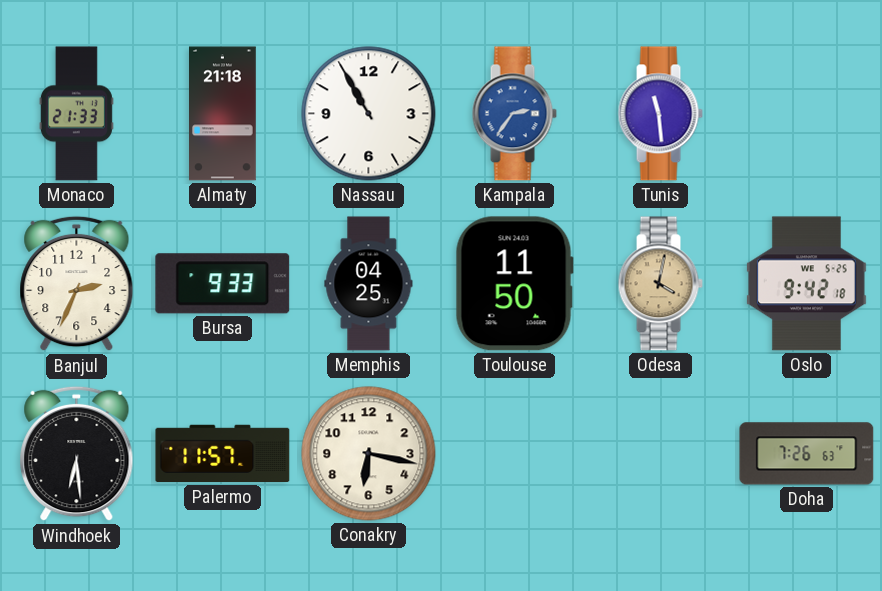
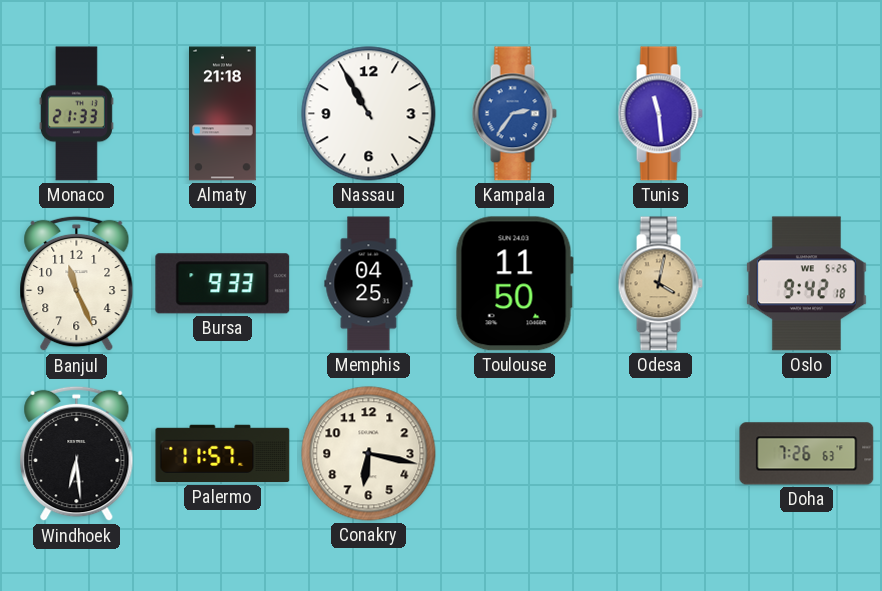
Banjul: 2:34 -> 11:26 (77, 284)
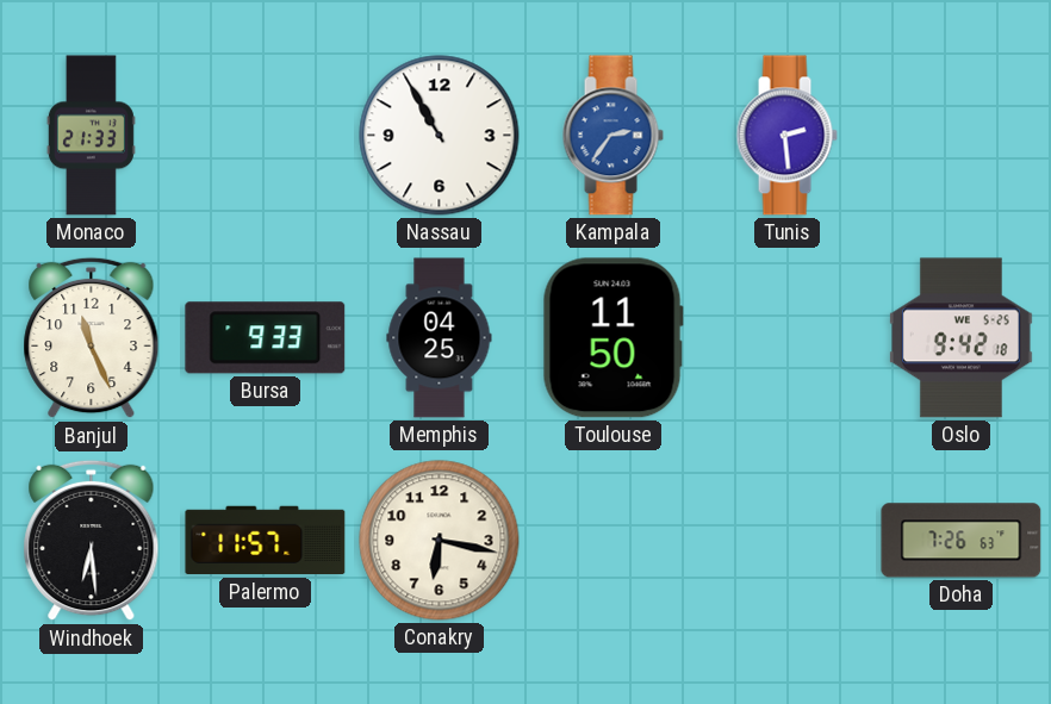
Almaty: 21:18 -> none (223, 114)
Tunis: 11:29 -> 2:29 (786, 136)
Odesa: 4:02 -> none (660, 284)
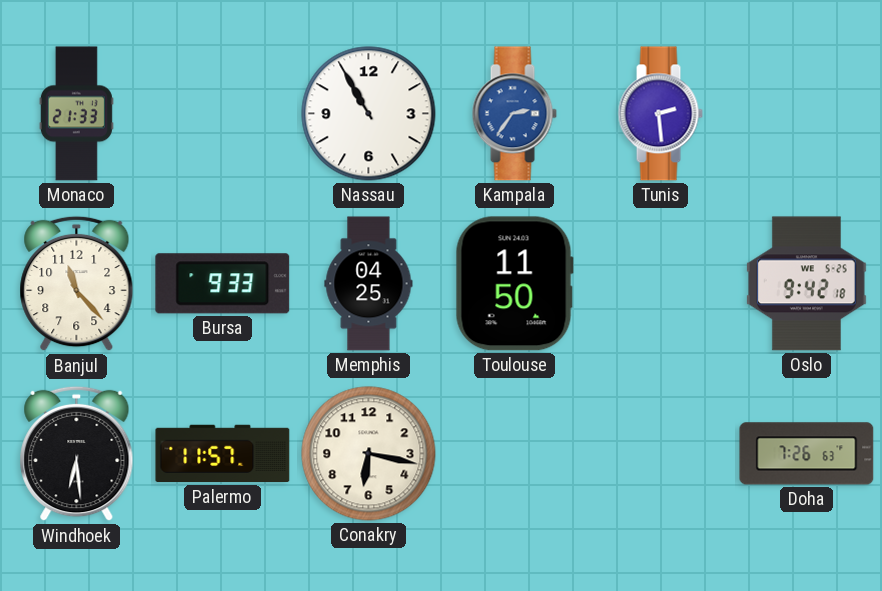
Banjul: 11:26 -> 11:23 (77, 284)
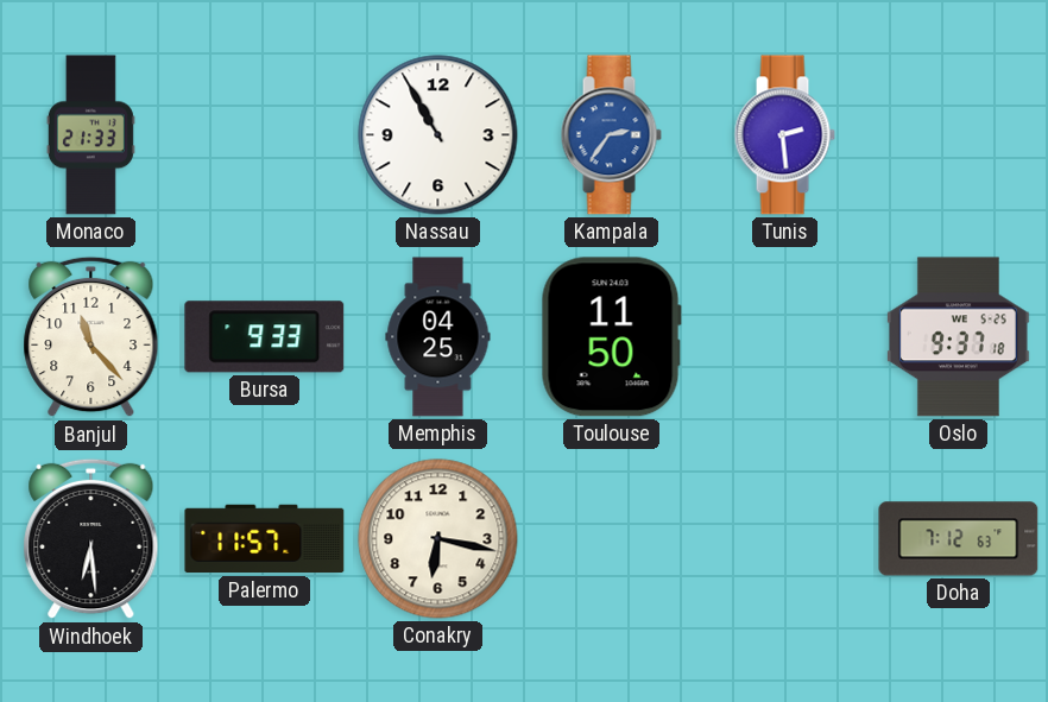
Oslo: 9:42 -> 9:37 (958, 337)
Doha: 7:26 -> 7:12 (959, 539)
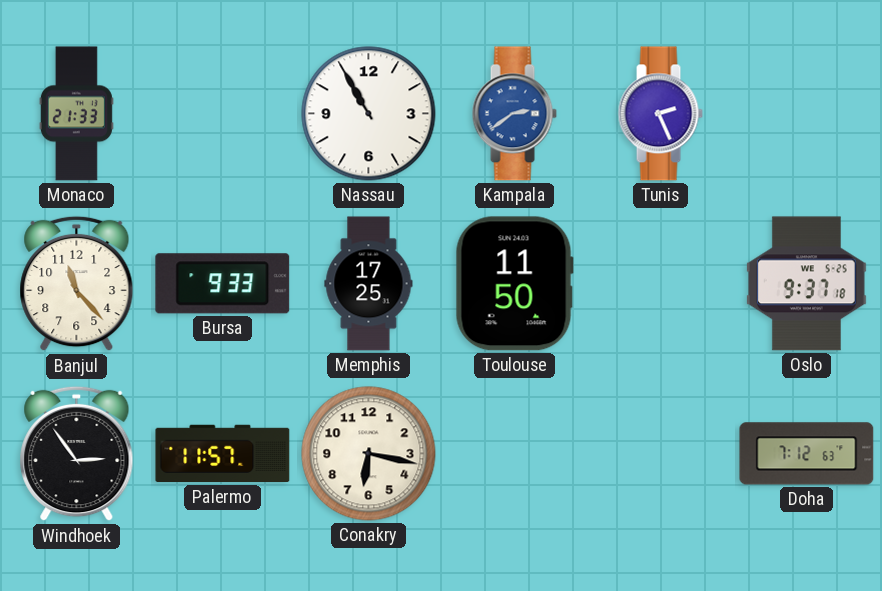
Kampala: 2:36 -> 2:39 (514, 114)
Tunis: 2:29 -> 2:26 (660, 114)
Memphis: 04:25 -> 17:25 (369, 284)
Windhoek: 6:29 -> 2:54 (77, 454)
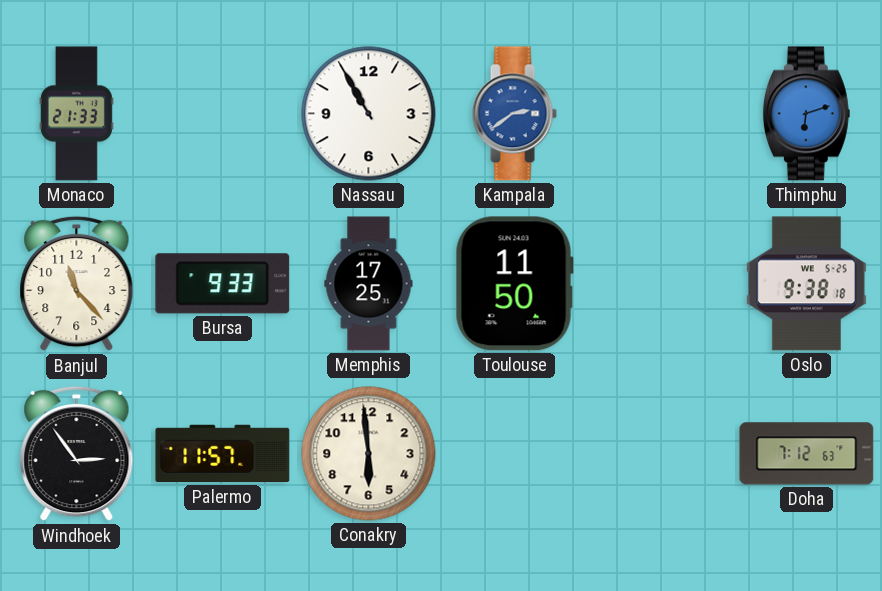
Tunis: 2:26 -> none (660, 114)
Thimphu: none -> 6:12 (806, 114)
Oslo: 9:37 -> 9:38 (806, 284)
Conakry: 6:17 -> 5:59 (369, 454)
